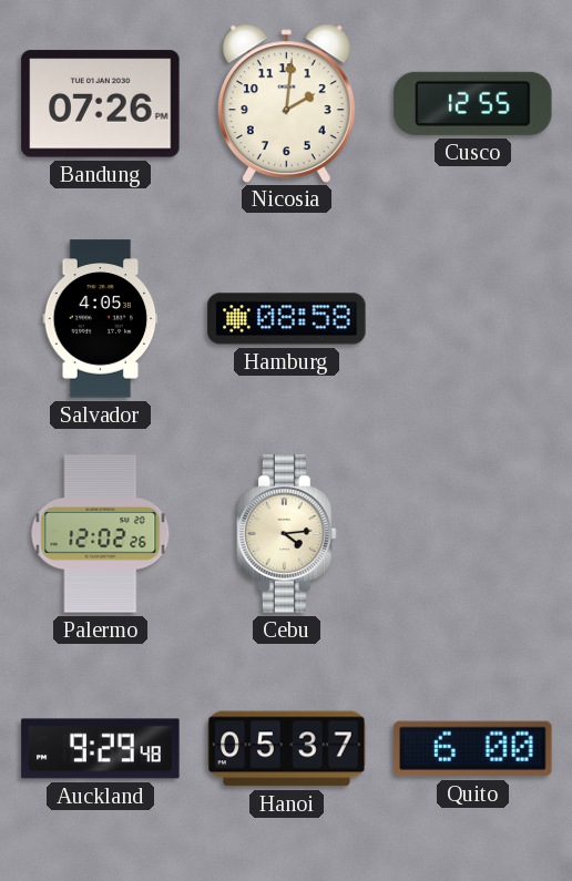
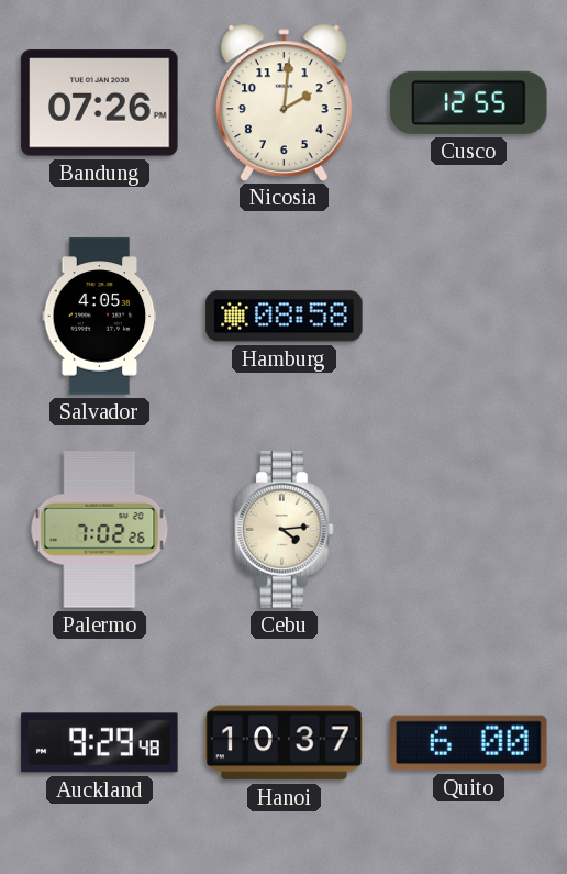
Palermo: 12:02 -> 7:02 (100, 530)
Hanoi: 05:37 -> 10:37 (285, 743)
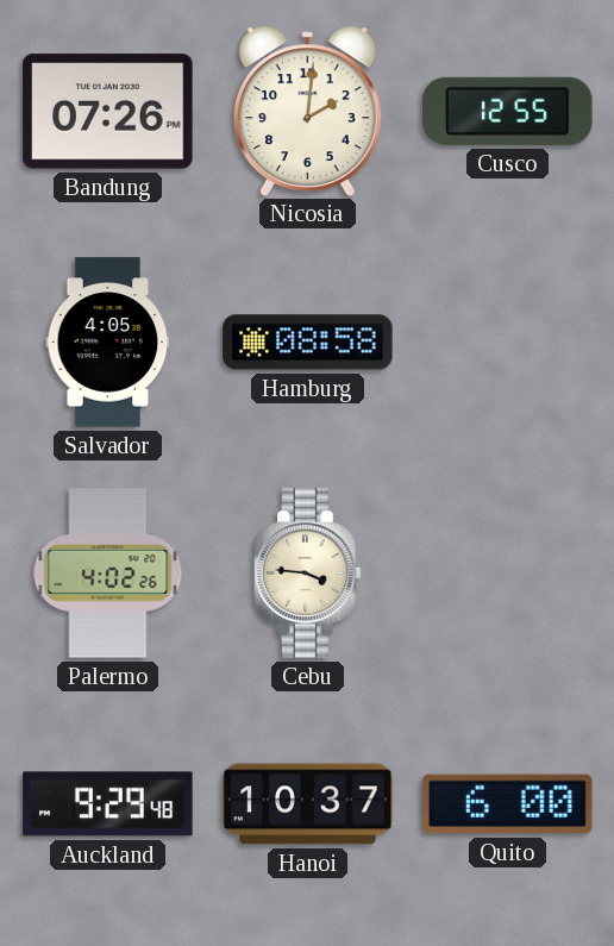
Palermo: 7:02 -> 4:02 (108, 574)
Cebu: 4:14 -> 3:46 (308, 574)
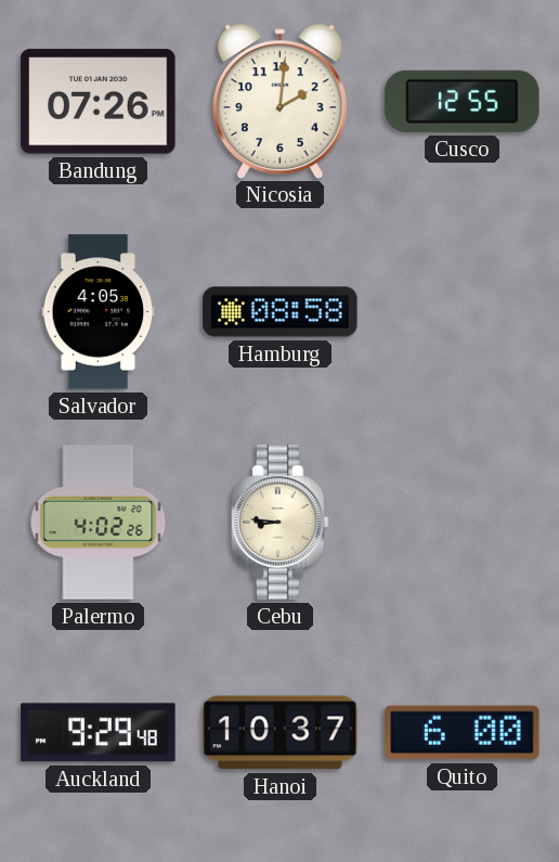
Cebu: 3:46 -> 8:46 (281, 523)
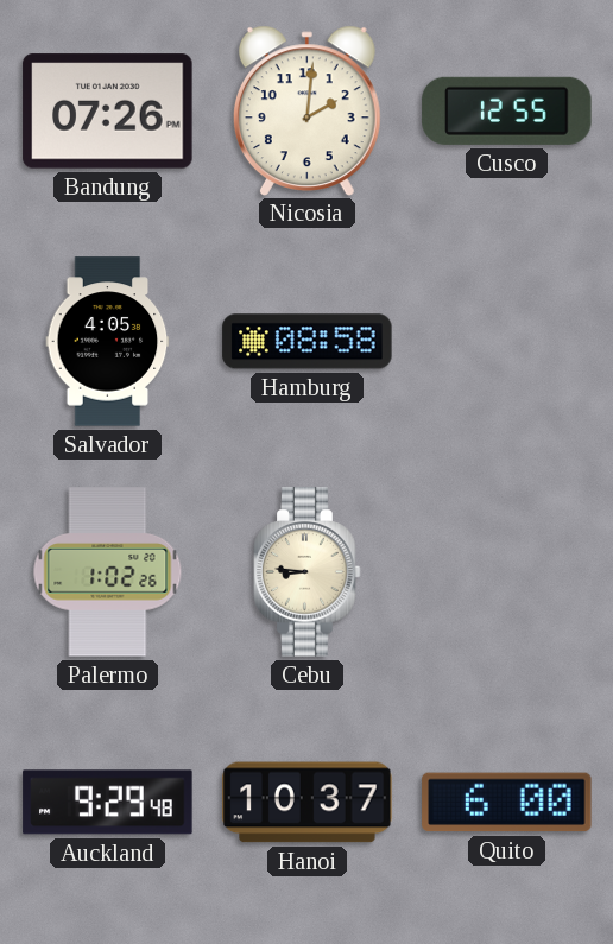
Palermo: 4:02 -> 1:02 (108, 572)
